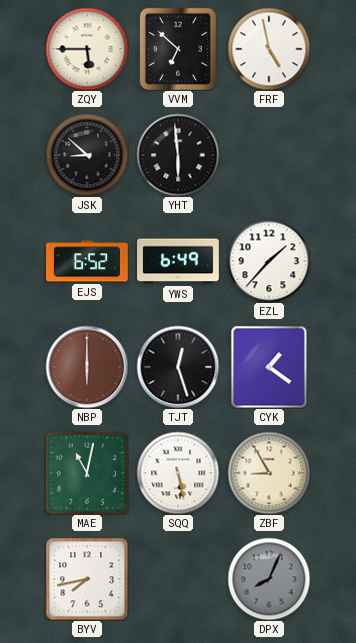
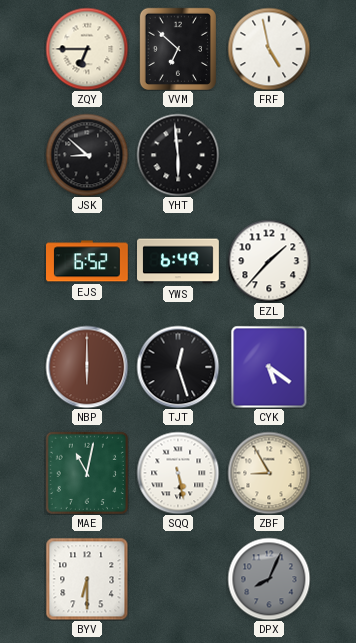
ZQY: 5:45 -> 6:45 (87, 49)
CYK: 1:21 -> 5:21 (269, 367)
BYV: 7:43 -> 6:30 (87, 579)
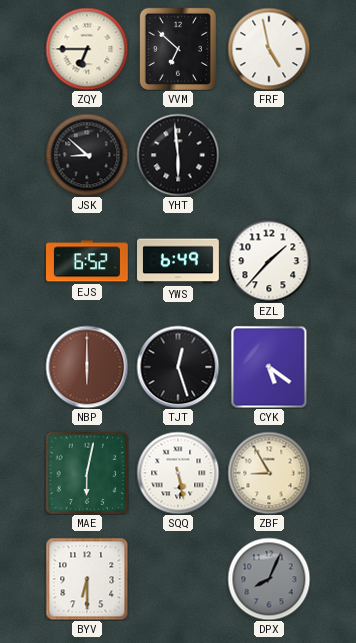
MAE: 11:02 -> 6:02 (87, 473)
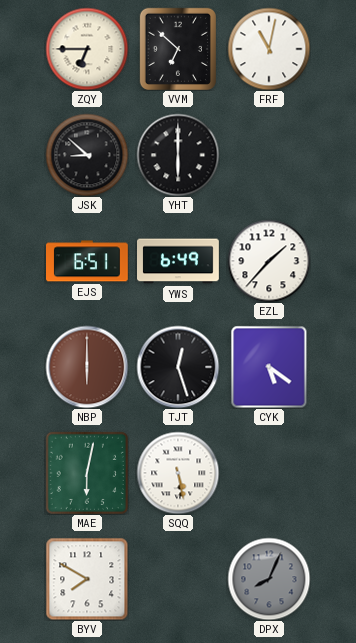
FRF: 4:58 -> 11:02 (269, 49)
YHT: 5:59 -> 6:00 (178, 155)
EJS: 6:52 -> 6:51 (88, 261)
ZBF: 8:55 -> none (269, 473)
BYV: 6:30 -> 7:50 (87, 579)
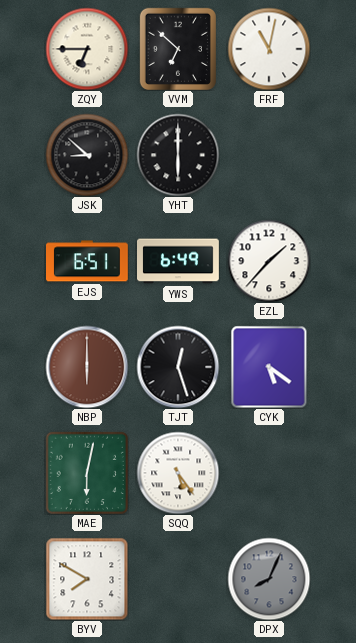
SQQ: 5:28 -> 5:24 (178, 473)
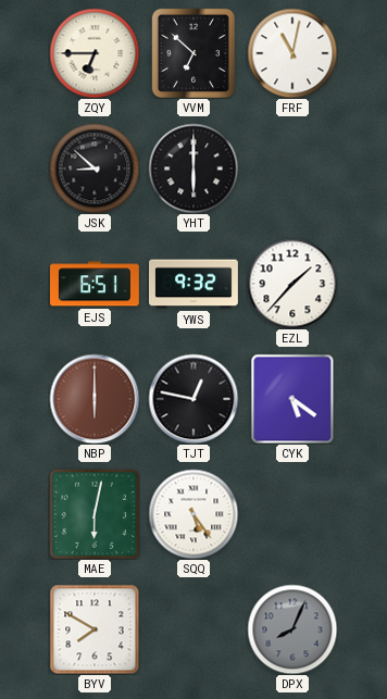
YWS: 6:49 -> 9:32 (195, 284)
TJT: 12:27 -> 12:47 (193, 399)
